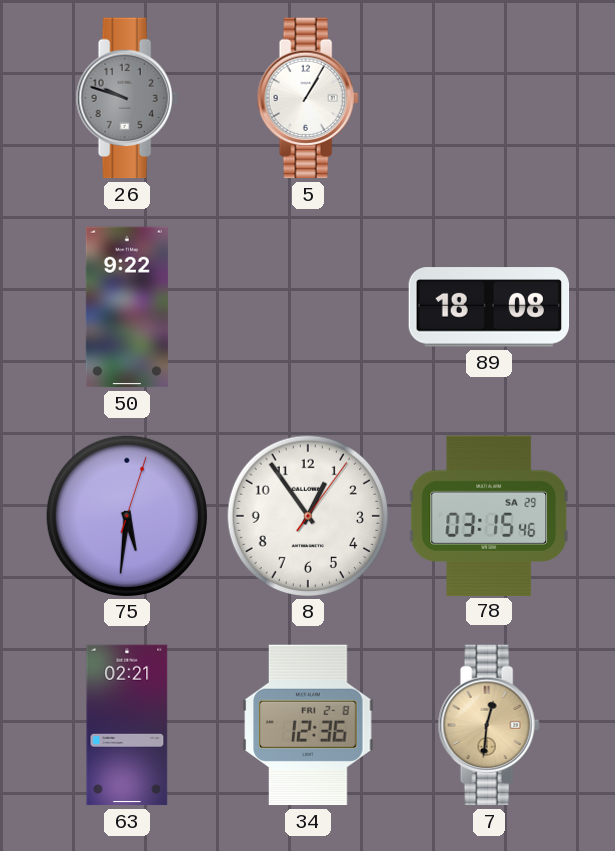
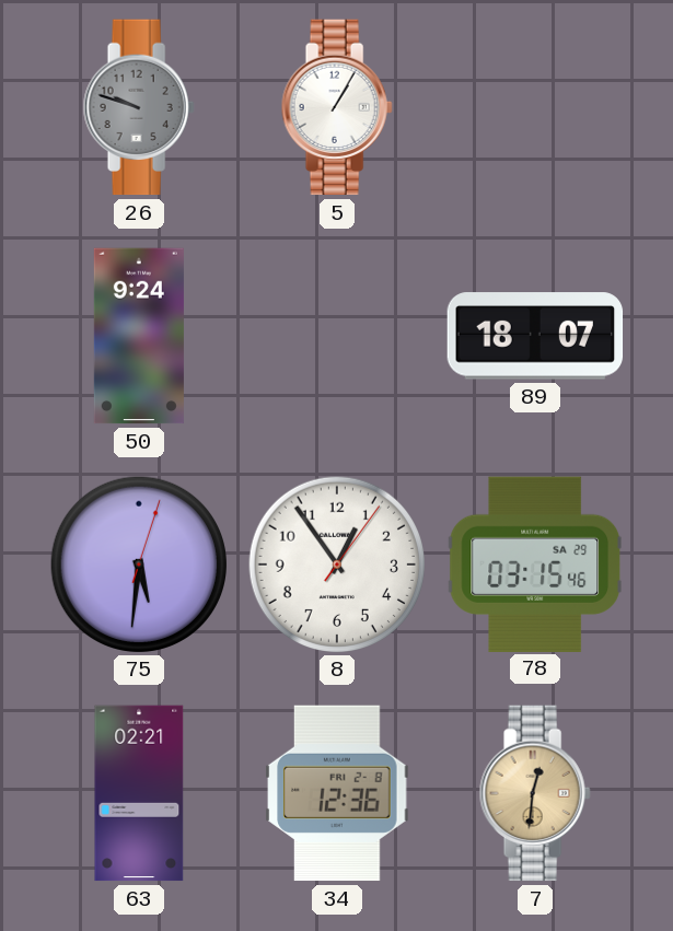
50: 9:22 -> 9:24 (139, 336)
89: 18:08 -> 18:07 (535, 336)
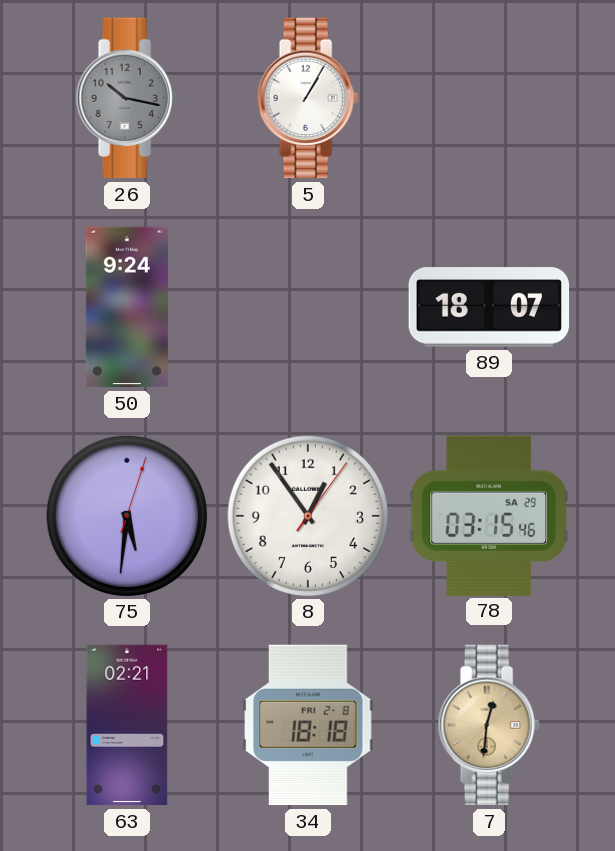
26: 9:48 -> 10:17 (127, 98)
34: 12:36 -> 18:18 (308, 725)
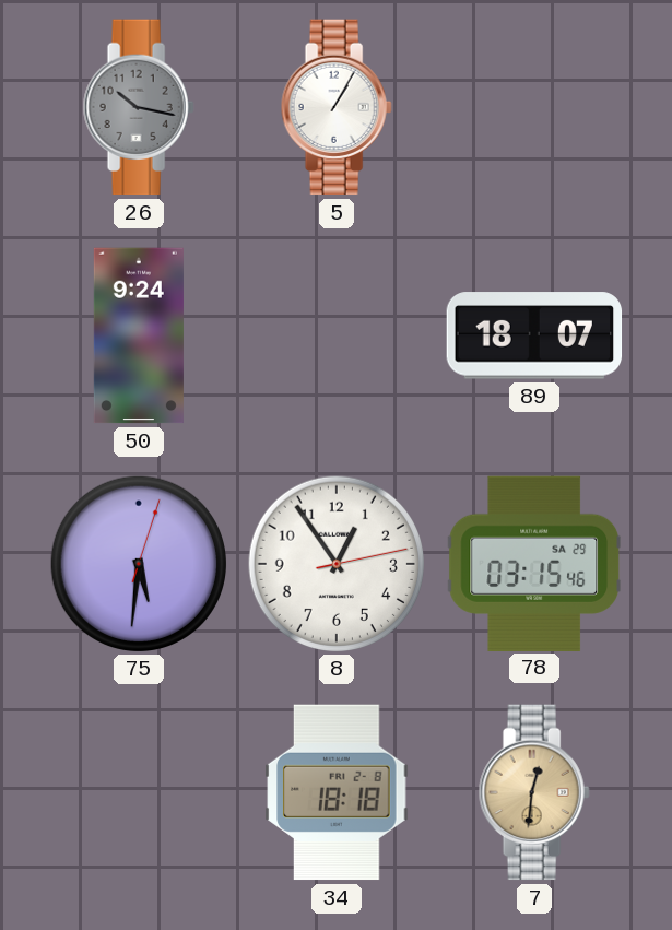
8: 12:54:06 -> 12:54:13 (335, 563)
63: 02:21 -> none (127, 725)
